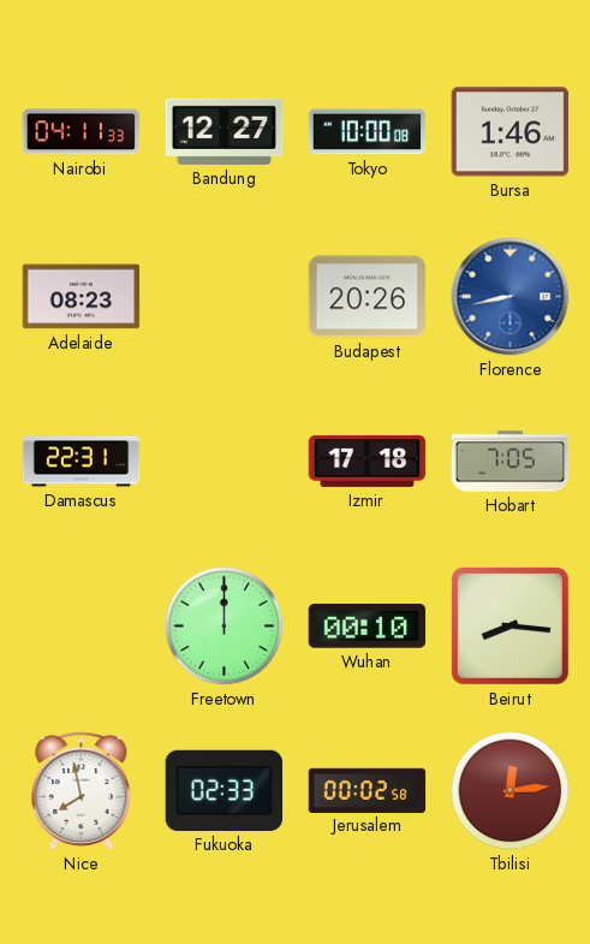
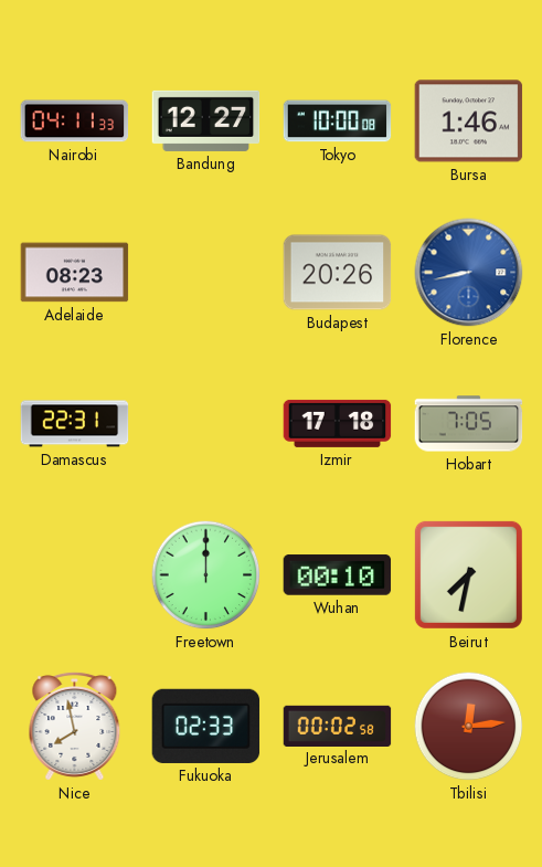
Beirut: 8:16 -> 7:32 (468, 574)
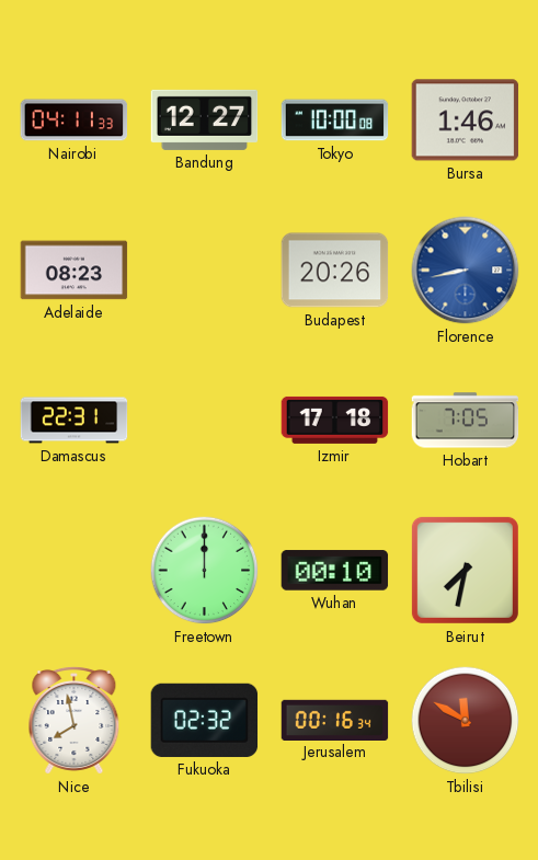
Fukuoka: 02:33 -> 02:32 (205, 720)
Jerusalem: 00:02 -> 00:16 (335, 720)
Tbilisi: 12:14 -> 11:50 (466, 721)
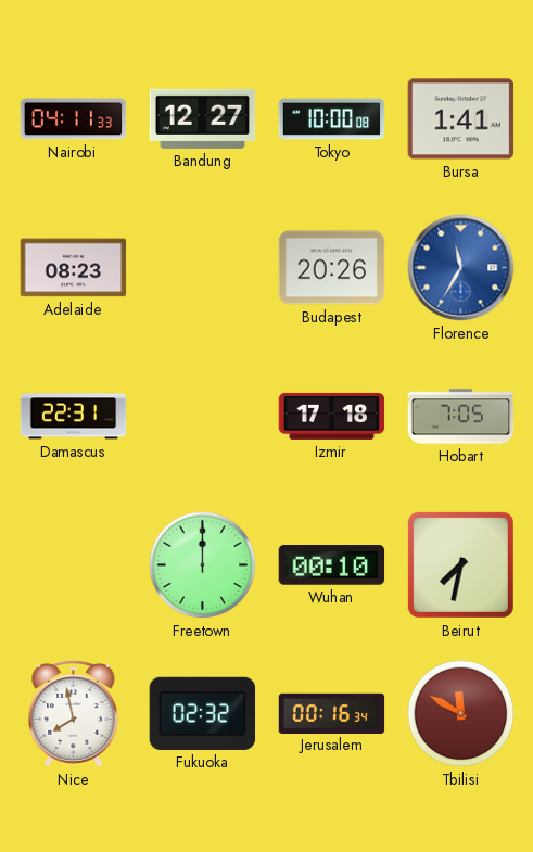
Bursa: 1:46 -> 1:41 (461, 119)
Florence: 8:43 -> 11:35 (461, 268)
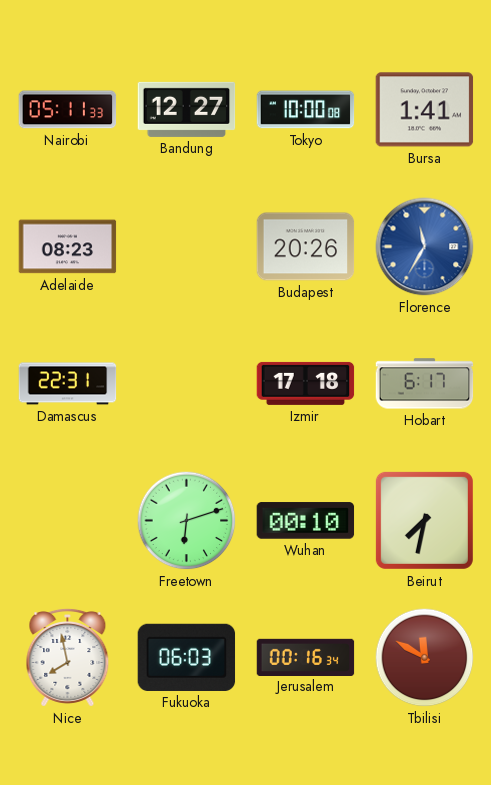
Nairobi: 04:11 -> 05:11 (68, 110)
Hobart: 7:05 -> 6:17 (425, 384)
Freetown: 12:00 -> 6:12 (187, 521)
Fukuoka: 02:32 -> 06:03 (187, 657)
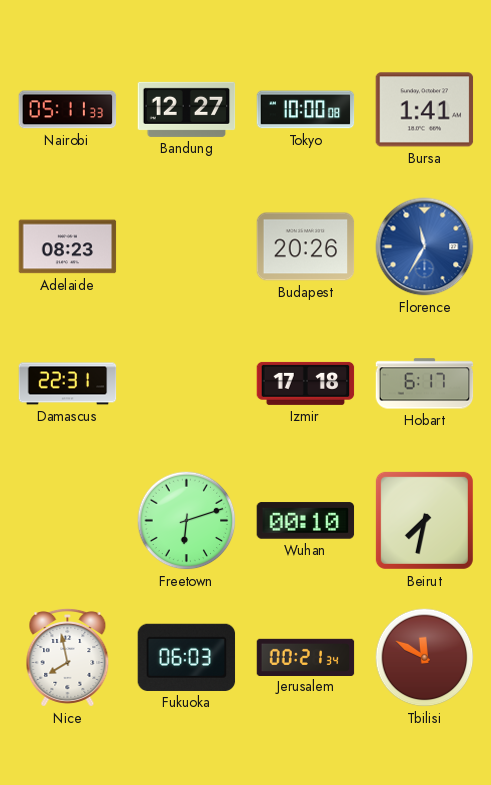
Jerusalem: 00:16 -> 00:21 (306, 657)
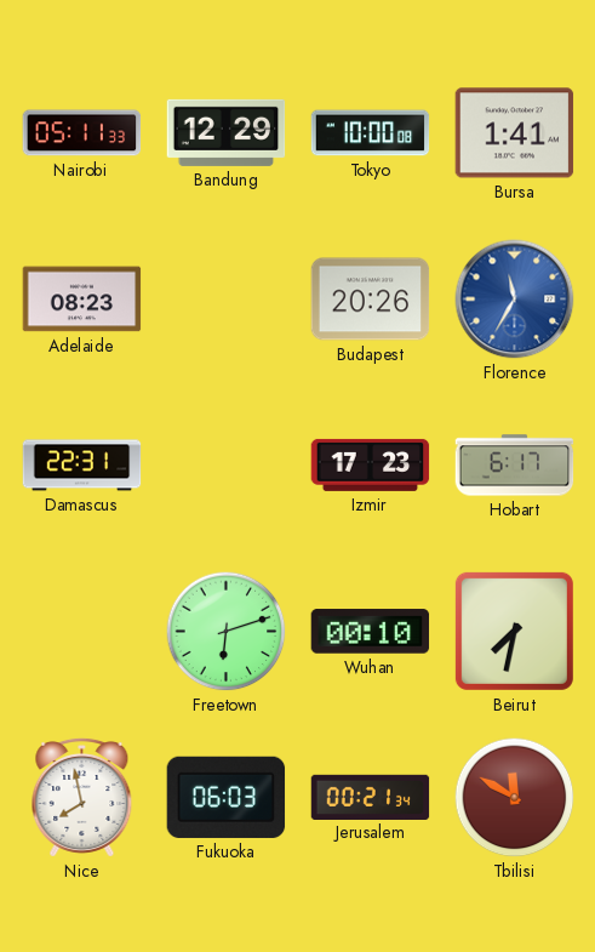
Bandung: 12:27 -> 12:29 (227, 132)
Izmir: 17:18 -> 17:23 (371, 464)
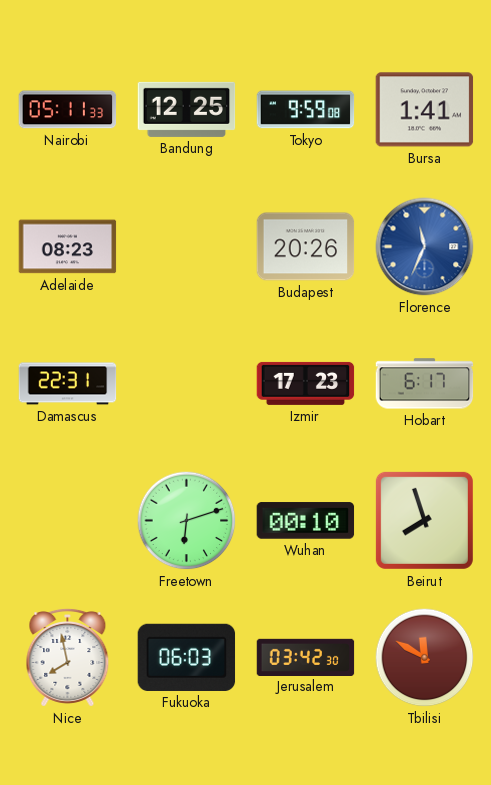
Bandung: 12:29 -> 12:25 (187, 109)
Tokyo: 10:00 -> 9:59 (306, 110)
Florence: 11:35 -> 11:34 (425, 247)
Beirut: 7:32 -> 7:57 (424, 520)
Jerusalem: 00:21 -> 03:42 (306, 657)
